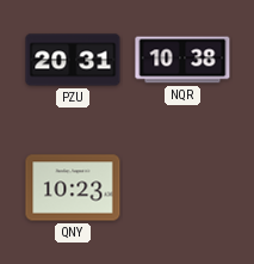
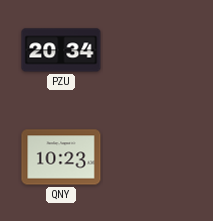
PZU: 20:31 -> 20:34 (61, 50)
NQR: 10:38 -> none (182, 60)
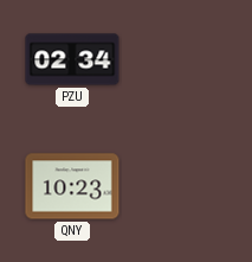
PZU: 20:34 -> 02:34 (72, 59)
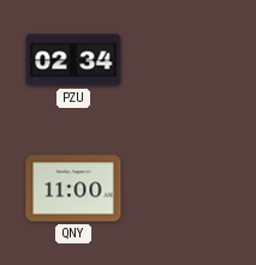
QNY: 10:23 -> 11:00 (73, 188)
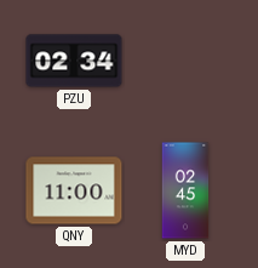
MYD: none -> 02:45 (185, 190)
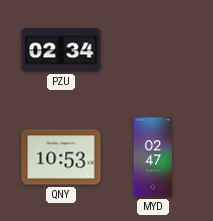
QNY: 11:00 -> 10:53 (61, 157)
MYD: 02:45 -> 02:47 (153, 157)
